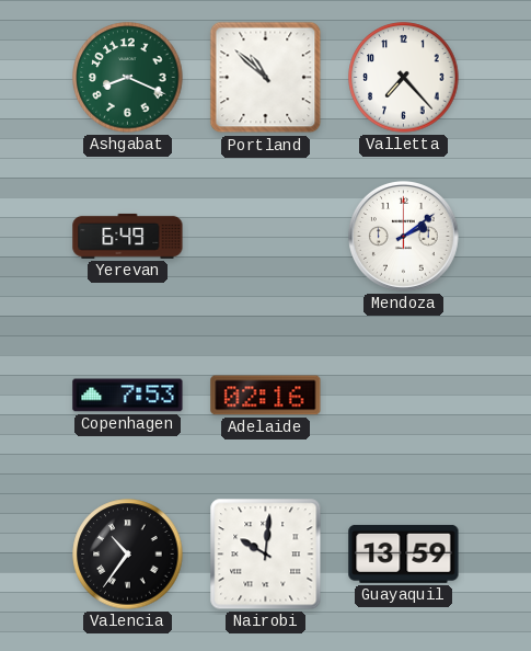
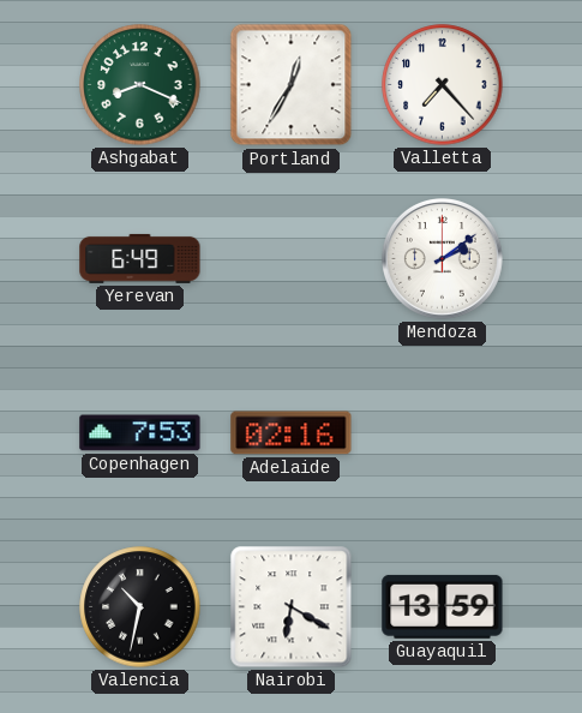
Portland: 10:52 -> 12:35 (292, 85)
Valencia: 10:36 -> 10:32 (140, 607)
Nairobi: 10:01 -> 6:20 (292, 607)
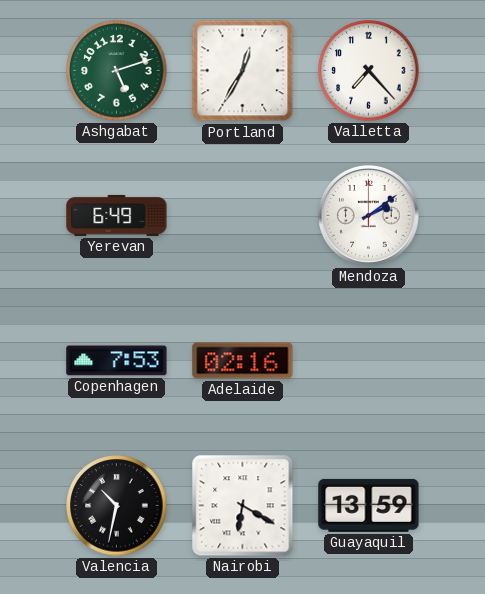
Ashgabat: 8:19 -> 5:12 (117, 71)
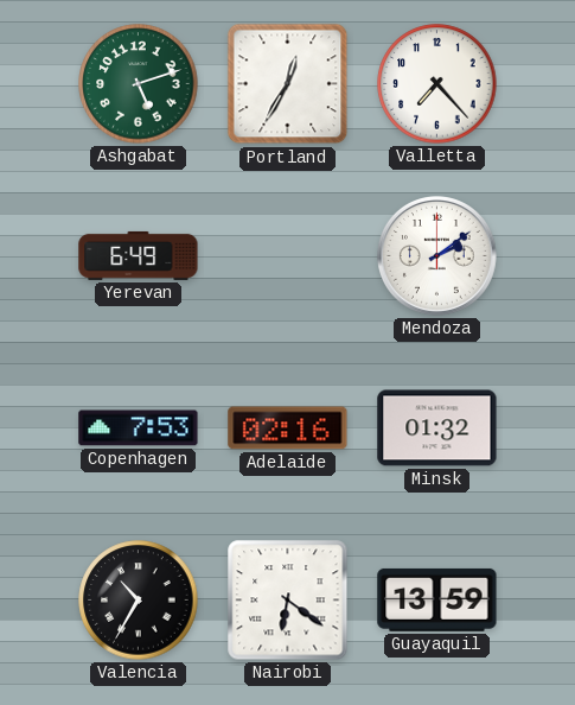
Minsk: none -> 01:32 (437, 428)
Valencia: 10:32 -> 10:35 (139, 601)
Nairobi: 6:20 -> 6:21 (288, 601)
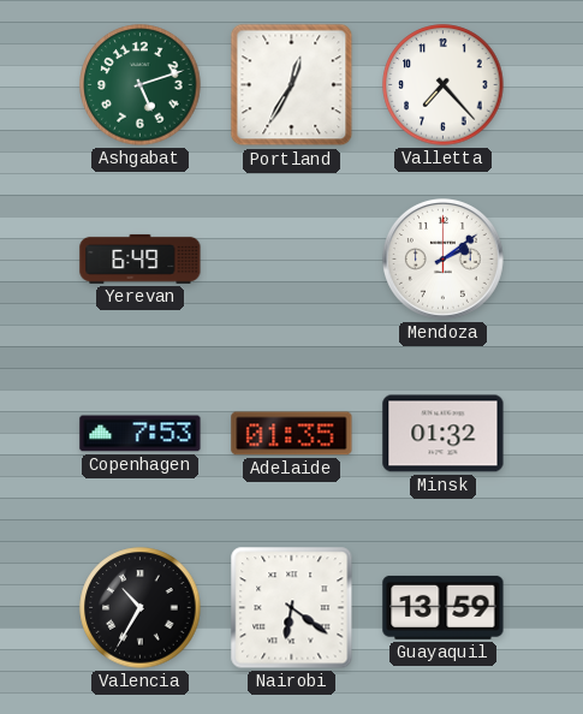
Adelaide: 02:16 -> 01:35 (292, 434)
